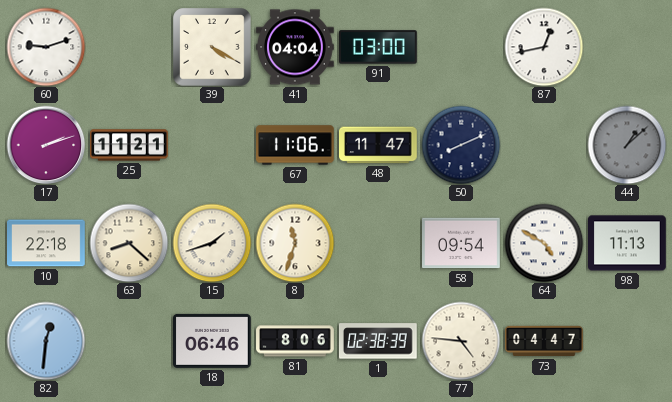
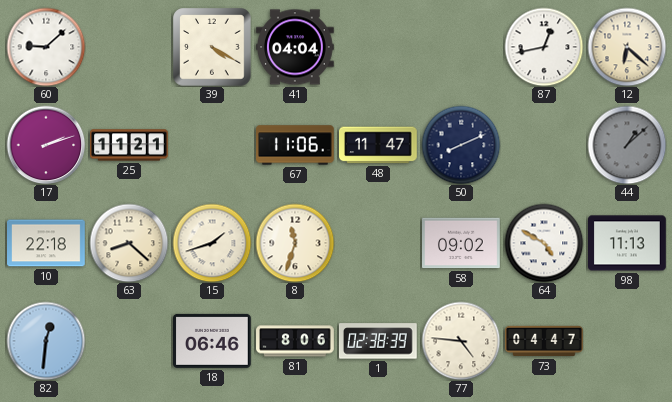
60: 9:12 -> 9:08 (46, 47)
91: 03:00 -> none (379, 47)
12: none -> 6:22 (627, 47)
58: 09:54 -> 09:02 (462, 243)
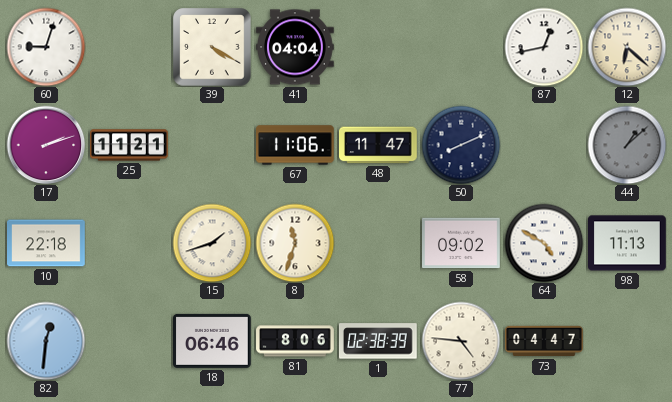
60: 9:08 -> 9:03 (46, 47)
63: 8:22 -> none (129, 243)
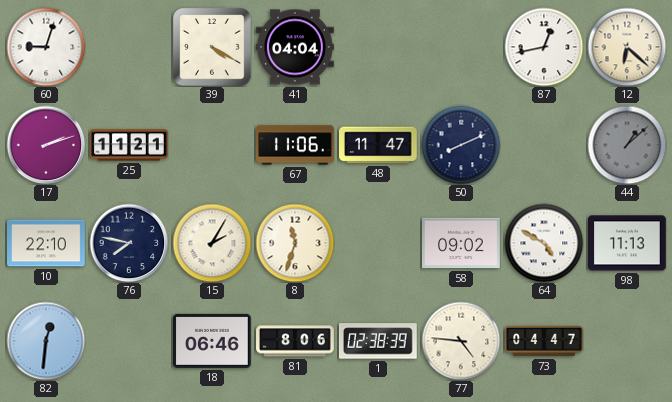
10: 22:18 -> 22:10 (47, 243)
76: none -> 7:47 (129, 243)
15: 1:42 -> 2:05 (212, 243)
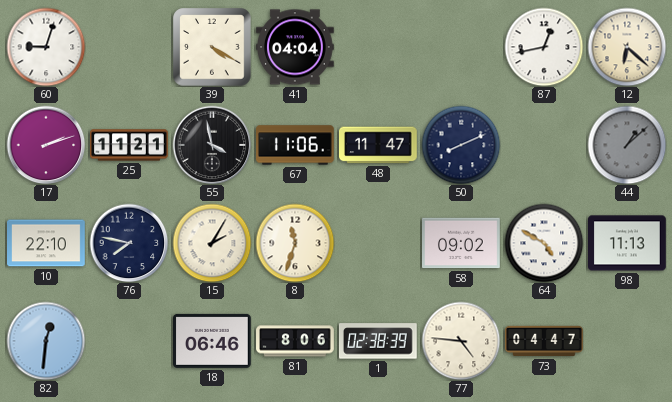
55: none -> 3:58 (212, 145)
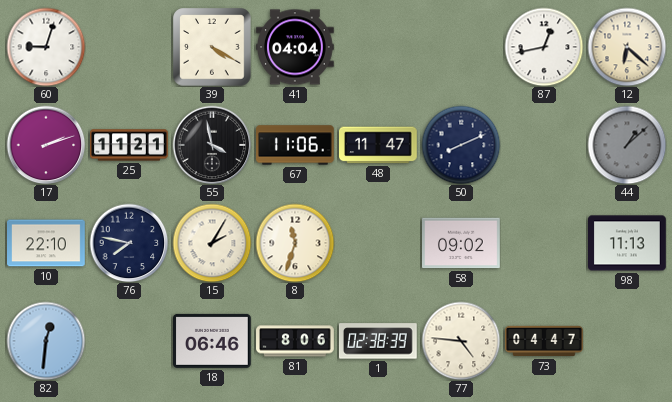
64: 4:50 -> none (544, 243)
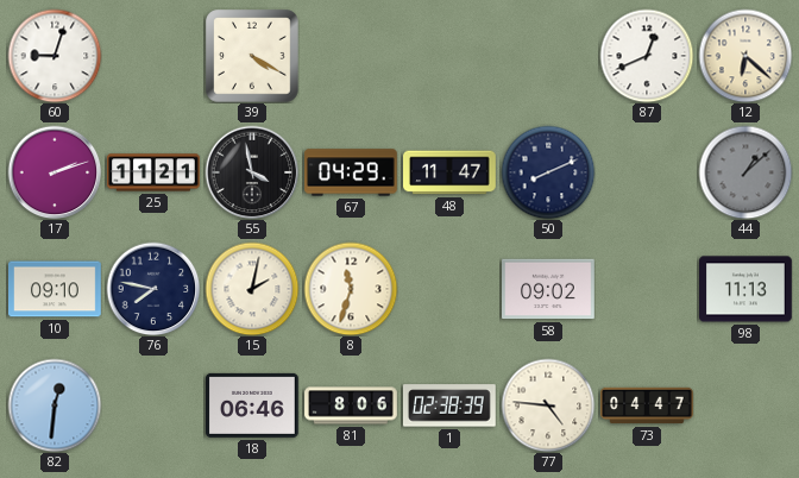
41: 04:04 -> none (296, 47)
87: 12:43 -> 12:41 (647, 56)
67: 11:06 -> 04:29 (352, 172)
10: 22:10 -> 09:10 (56, 289)
15: 2:05 -> 2:02 (252, 289)
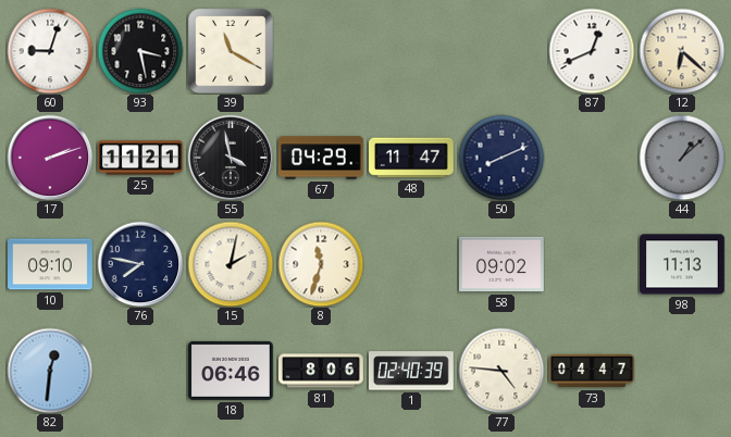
93: none -> 3:28 (140, 51)
39: 4:20 -> 11:20 (231, 51)
1: 02:38 -> 02:40 (411, 371)
